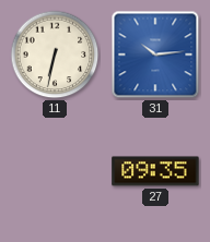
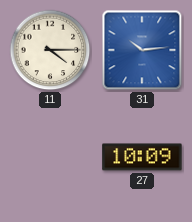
11: 6:32 -> 4:15 (50, 50)
27: 09:35 -> 10:09 (142, 157)
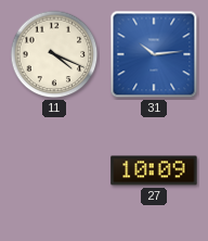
11: 4:15 -> 4:19 (54, 54)
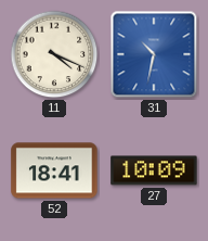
31: 10:14 -> 10:32 (154, 54)
52: none -> 18:41 (54, 170)
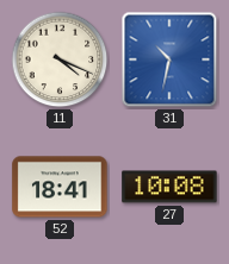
27: 10:09 -> 10:08 (169, 187)
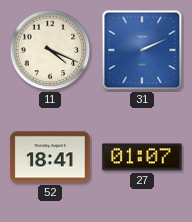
31: 10:32 -> 2:11 (142, 50)
27: 10:08 -> 01:07 (142, 157)
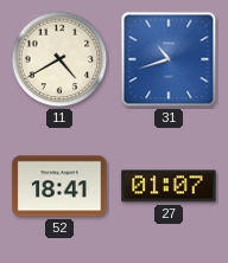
11: 4:19 -> 4:40 (59, 59)
31: 2:11 -> 10:42 (169, 59)
